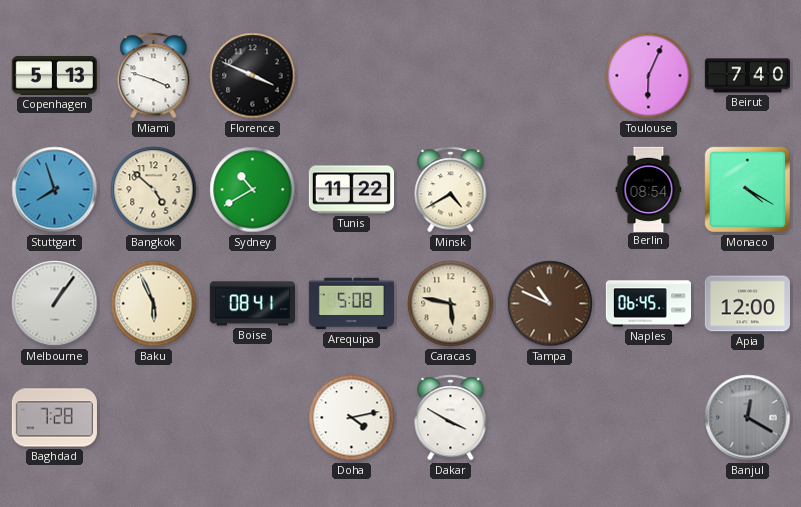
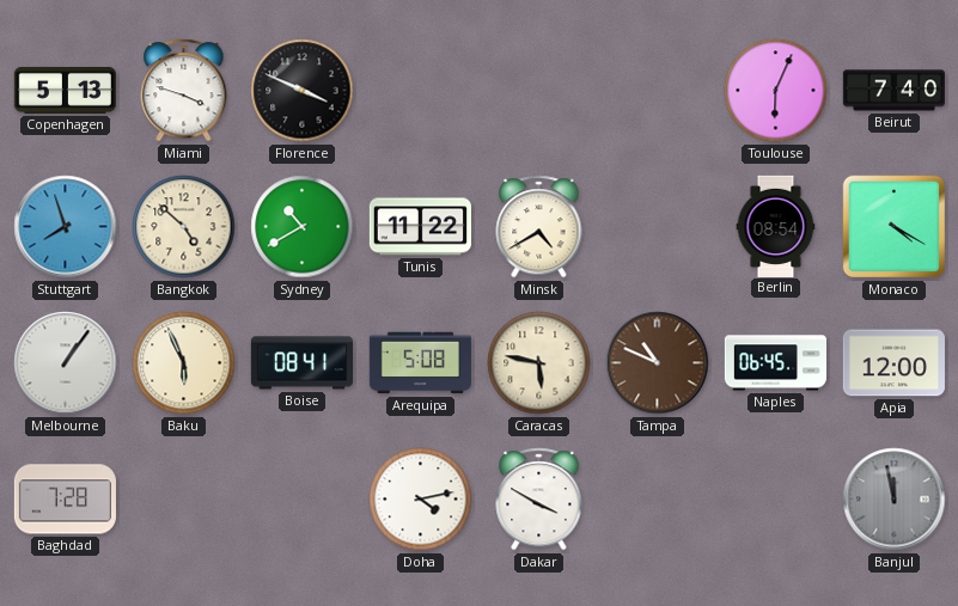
Banjul: 12:20 -> 11:58 (895, 500)
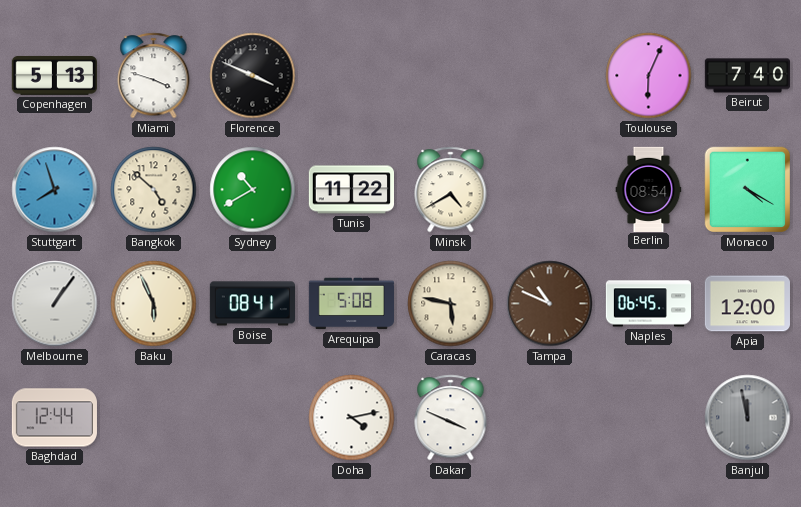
Baghdad: 7:28 -> 12:44 (54, 418)
Dakar: 3:50 -> 3:49 (451, 418)
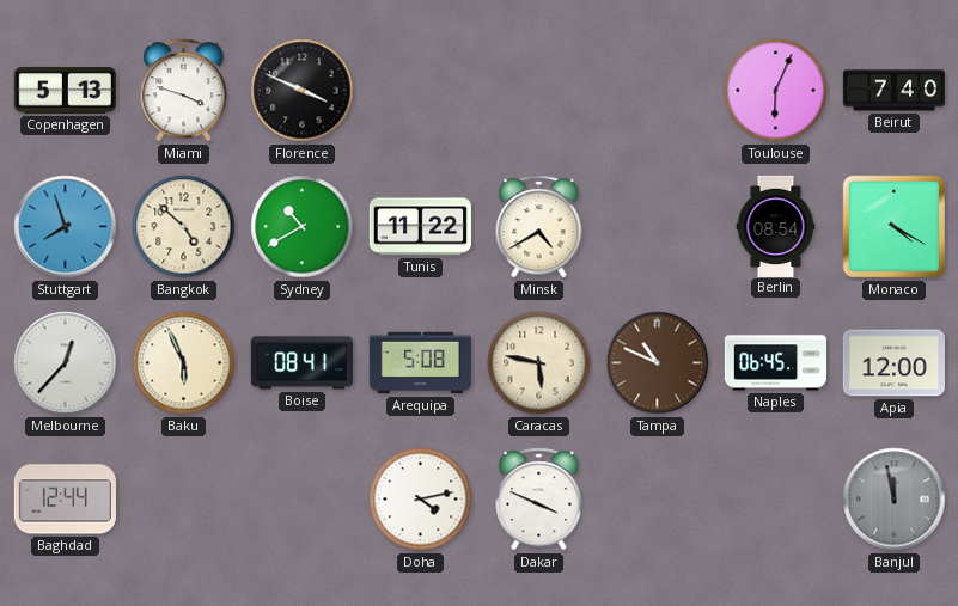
Melbourne: 1:06 -> 12:37 (66, 363)
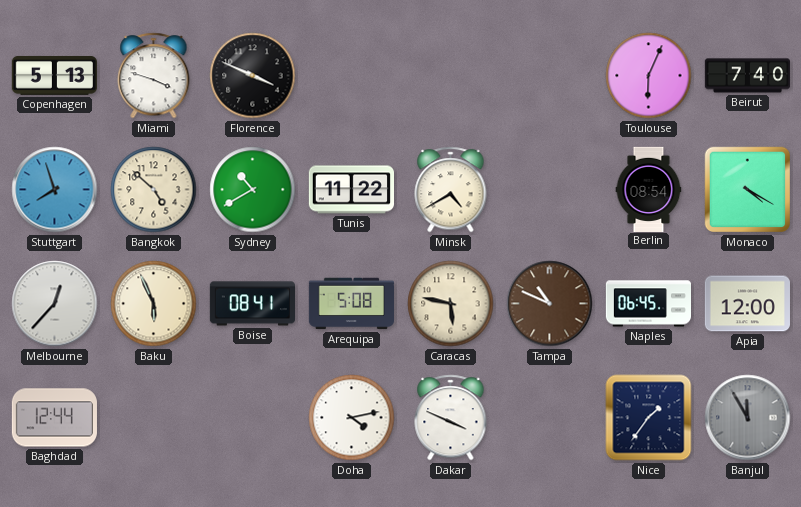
Nice: none -> 1:36 (649, 418)
Banjul: 11:58 -> 11:55 (748, 418)
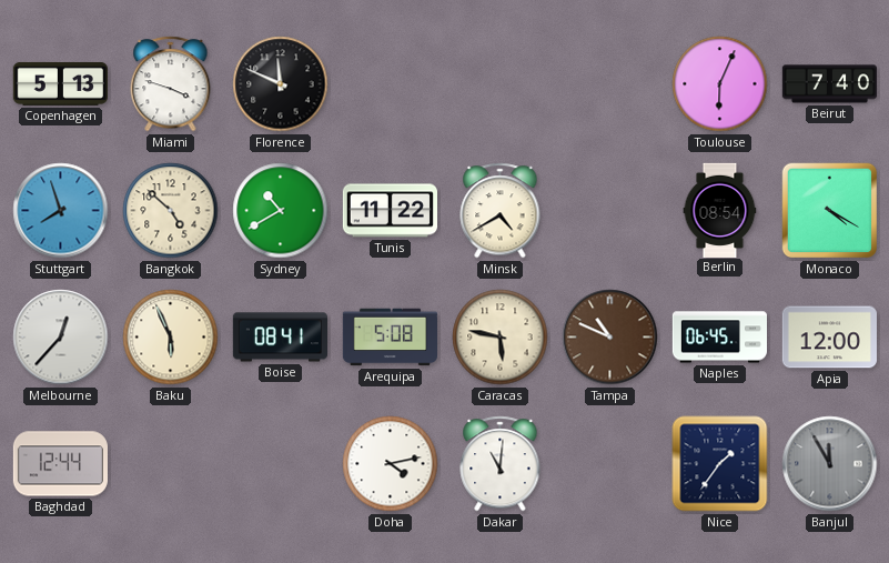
Florence: 3:49 -> 11:49 (281, 84)
Dakar: 3:49 -> 11:01 (501, 464)
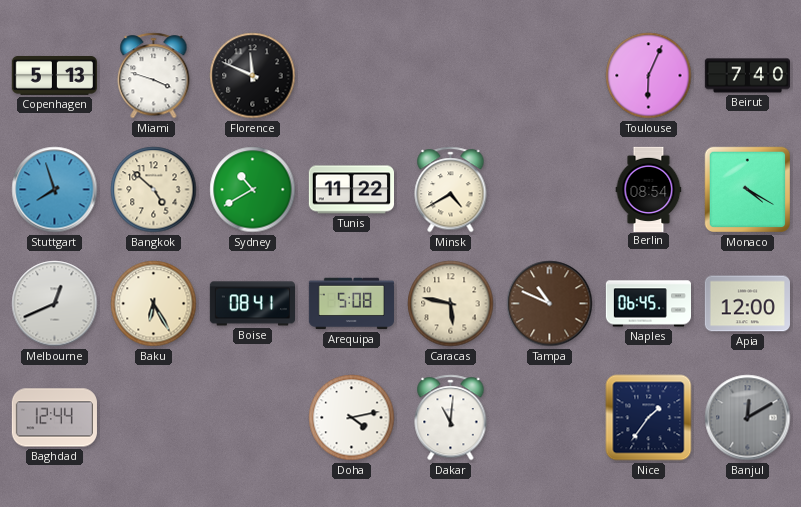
Melbourne: 12:37 -> 12:41 (55, 304)
Baku: 5:56 -> 6:25 (154, 304)
Banjul: 11:55 -> 12:10 (748, 418)
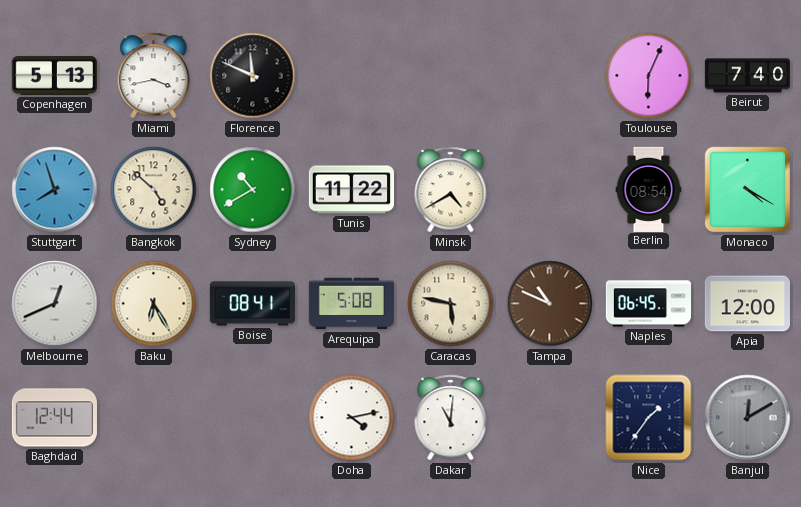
Miami: 3:48 -> 3:43 (154, 76)
